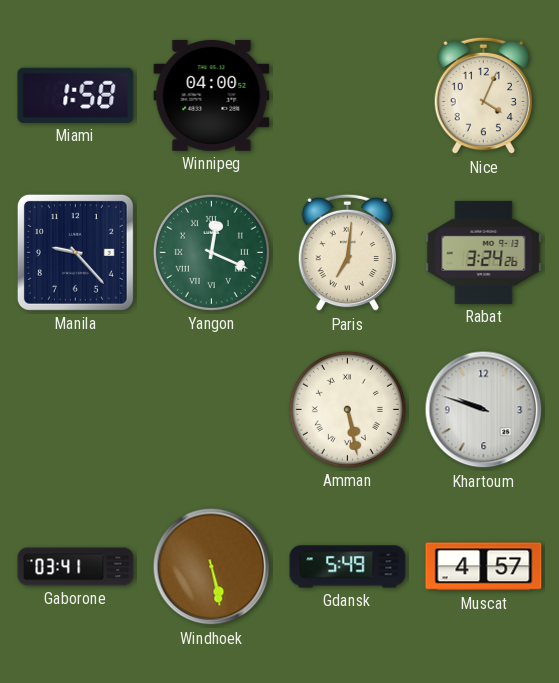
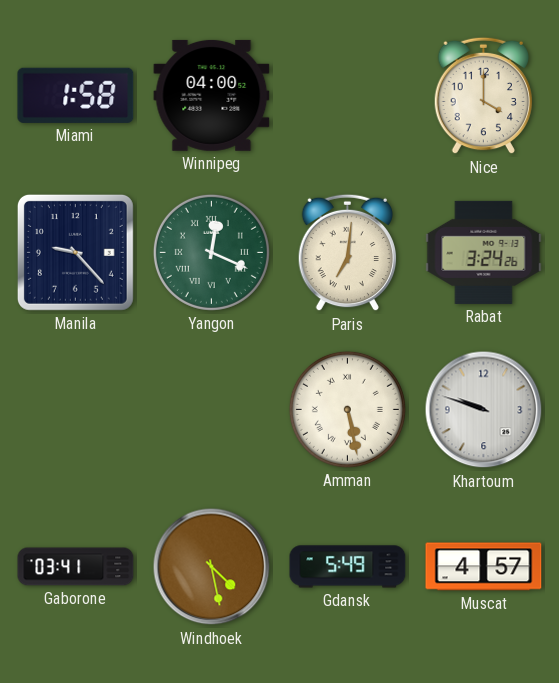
Nice: 4:04 -> 4:00 (483, 96)
Windhoek: 5:28 -> 4:28 (212, 567)
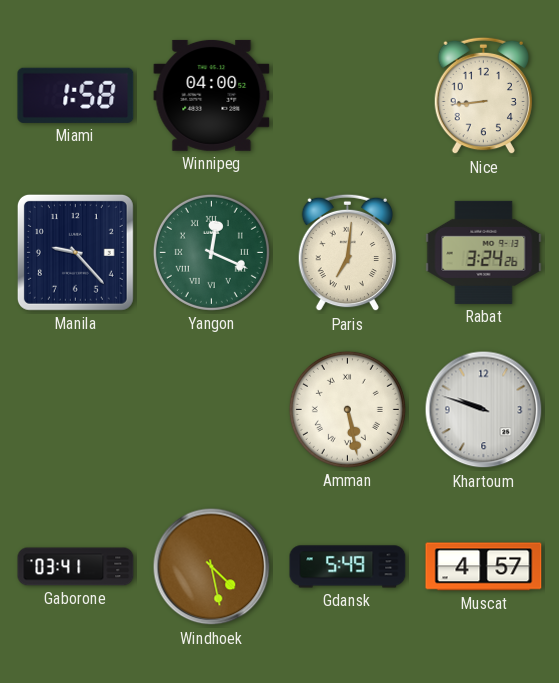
Nice: 4:00 -> 8:44 (483, 96)
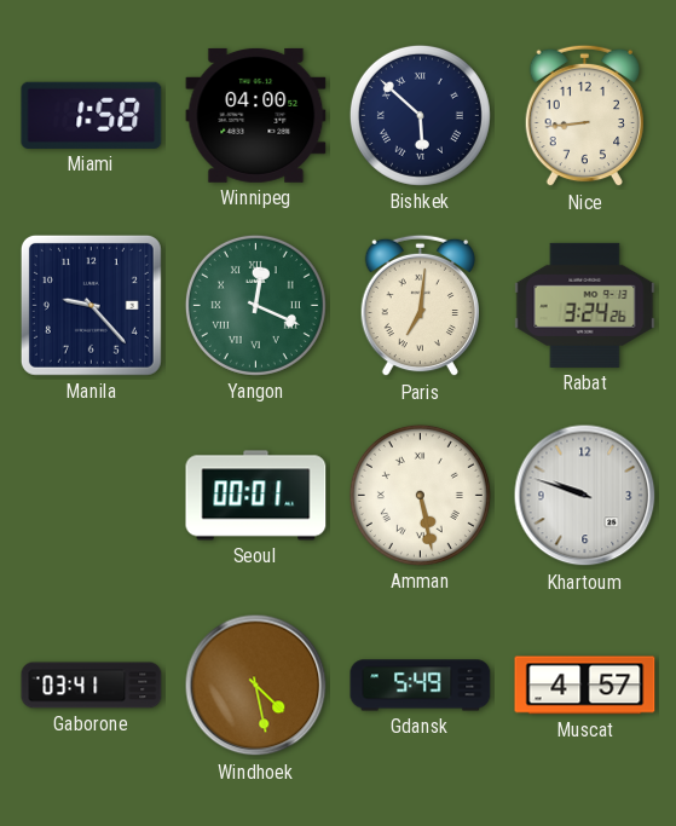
Bishkek: none -> 5:52 (420, 115)
Seoul: none -> 00:01 (256, 496)
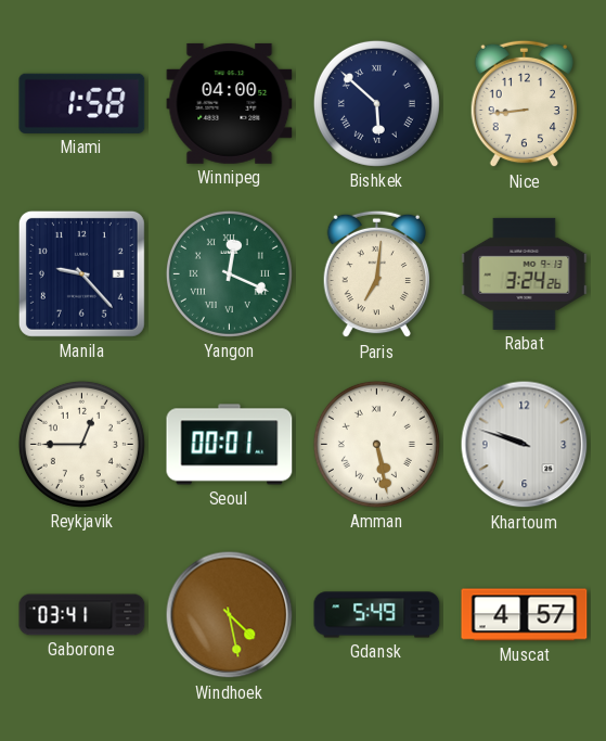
Reykjavik: none -> 12:45 (81, 444)
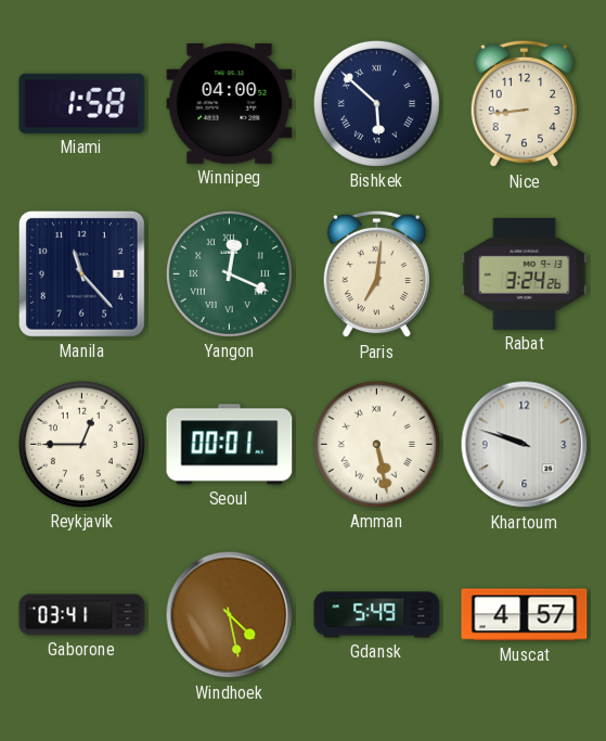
Manila: 9:23 -> 11:23 (81, 273)
